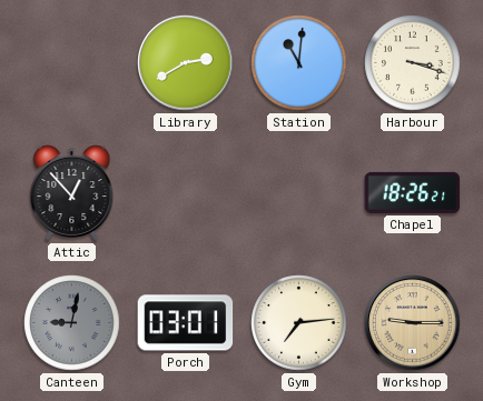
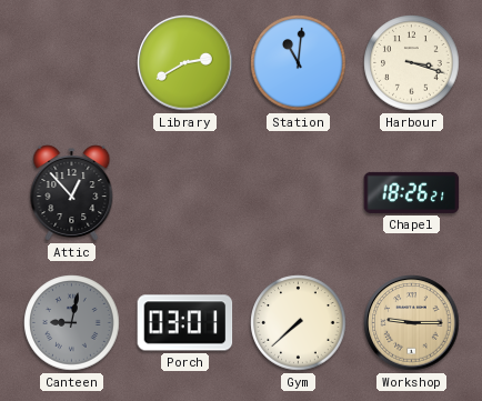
Gym: 7:14 -> 7:38 (299, 323)
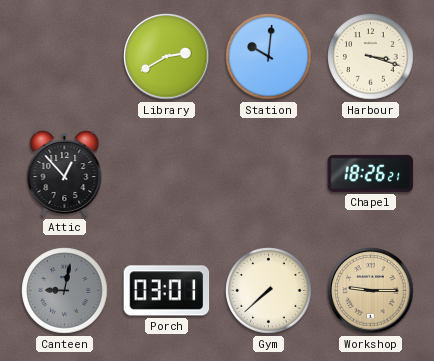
Station: 11:01 -> 10:01 (269, 57)
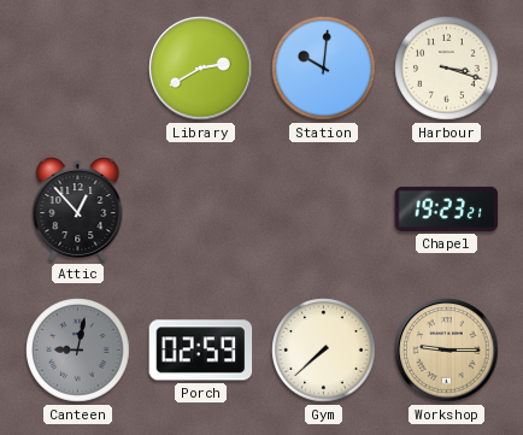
Chapel: 18:26 -> 19:23 (447, 208)
Porch: 03:01 -> 02:59 (201, 351)
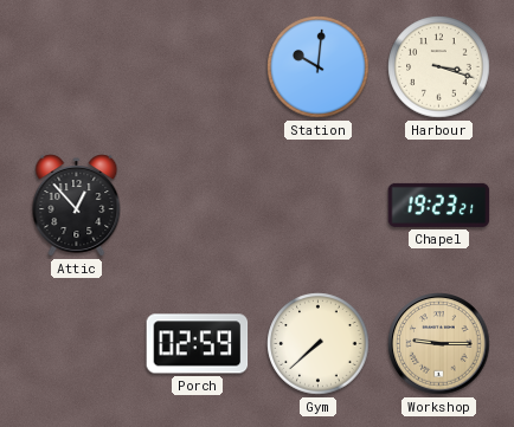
Library: 2:40 -> none (201, 69)
Canteen: 9:02 -> none (78, 351)
